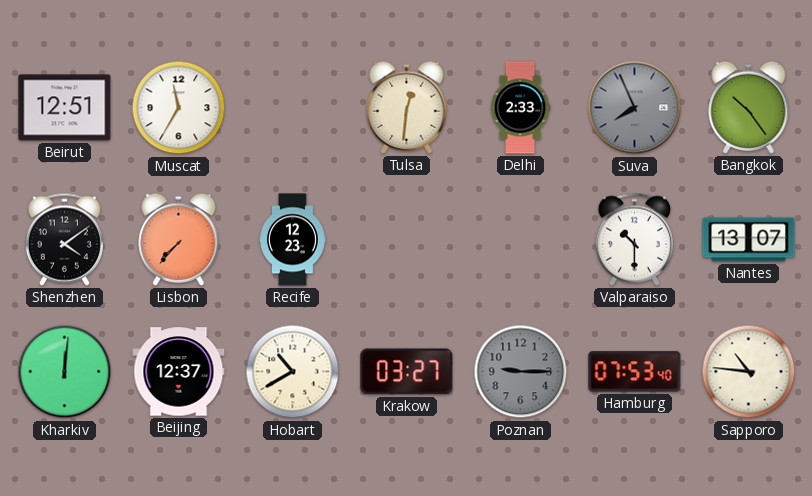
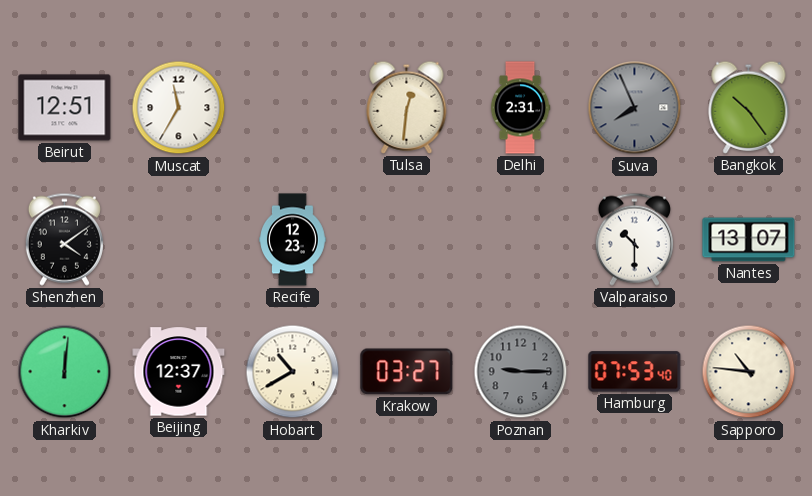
Delhi: 2:33 -> 2:31 (520, 108)
Lisbon: 7:37 -> none (179, 239)
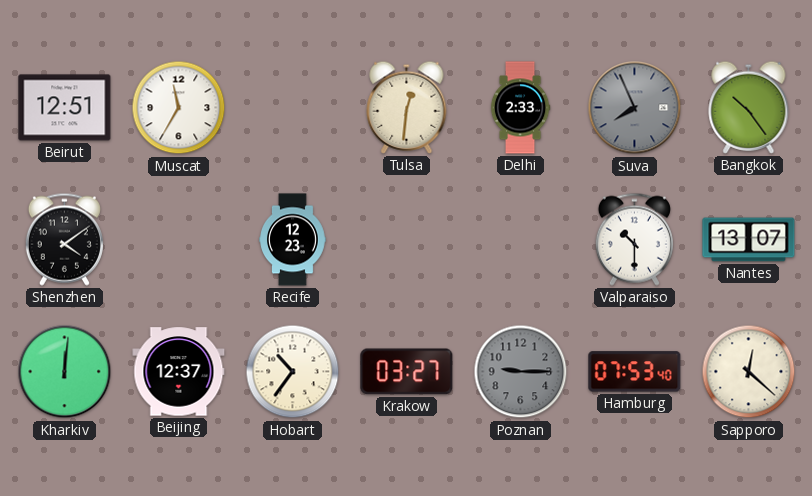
Delhi: 2:31 -> 2:33 (520, 108)
Hobart: 10:40 -> 10:36 (293, 372)
Sapporo: 10:46 -> 12:22 (749, 372)
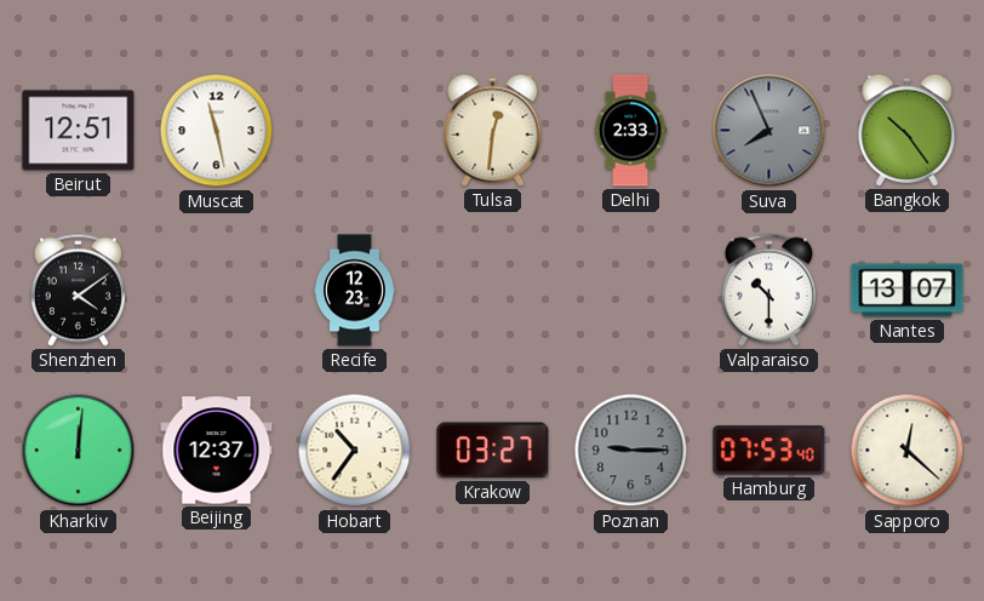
Muscat: 11:35 -> 11:28 (217, 131)
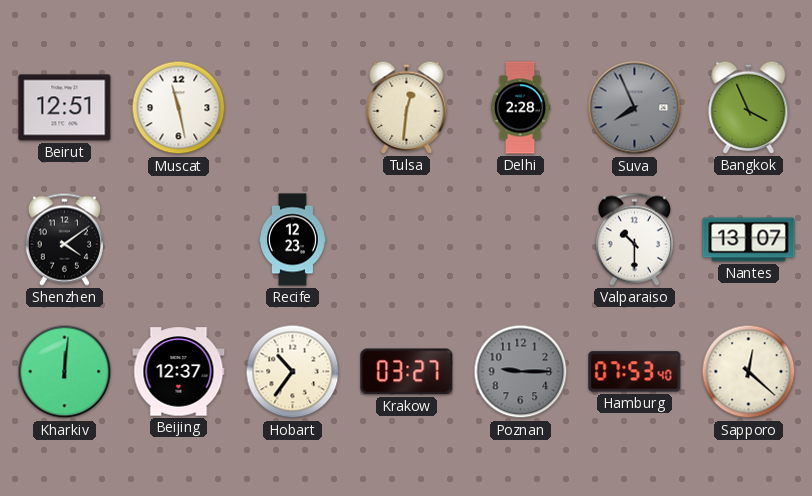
Delhi: 2:33 -> 2:28 (520, 108)
Bangkok: 10:24 -> 3:56 (749, 107)
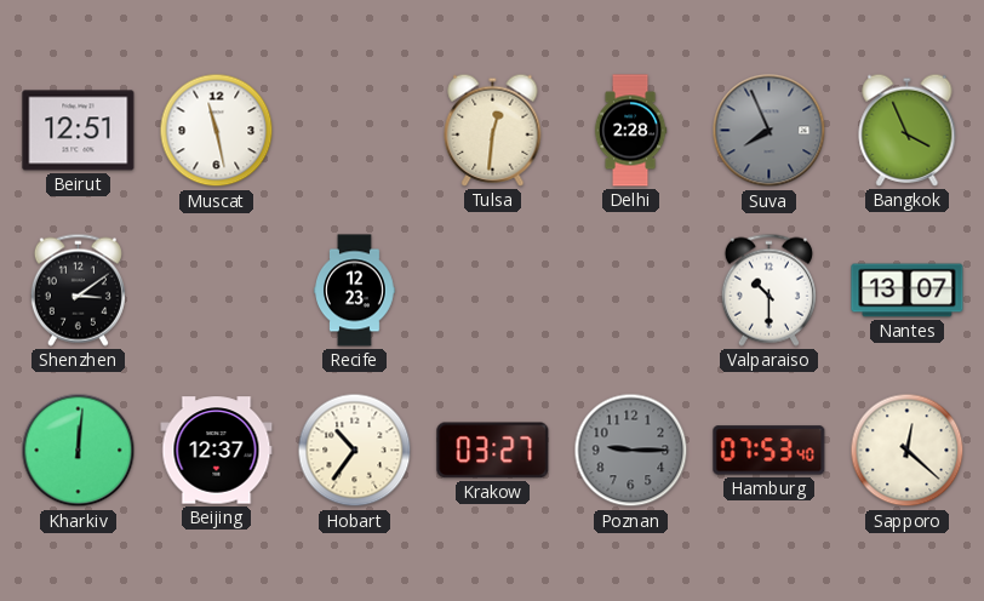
Shenzhen: 4:09 -> 3:09 (78, 290)
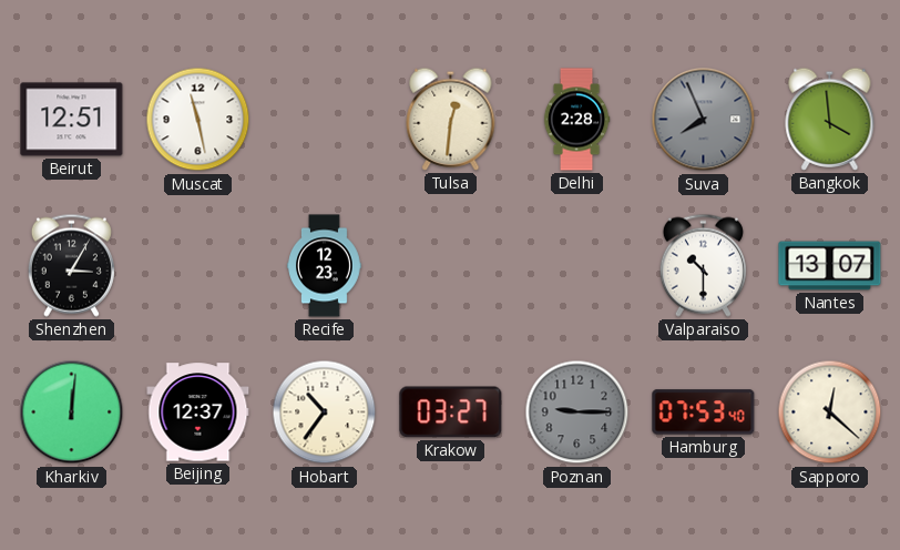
Bangkok: 3:56 -> 3:59 (830, 119)
Shenzhen: 3:09 -> 3:05 (71, 265)
